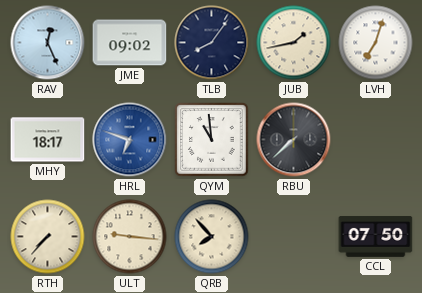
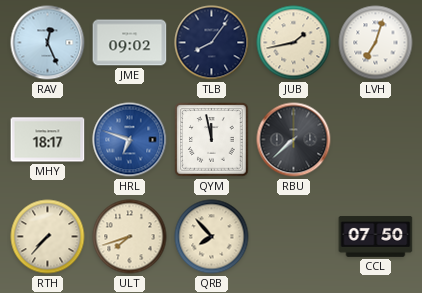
QYM: 10:59 -> 11:58 (212, 140)
ULT: 9:16 -> 7:42 (130, 237)
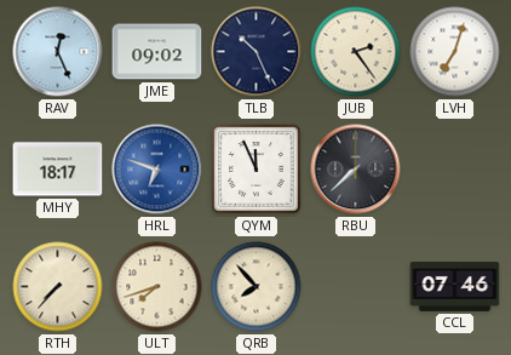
TLB: 8:06 -> 10:26 (257, 52)
JUB: 1:43 -> 2:24 (356, 52)
QYM: 11:58 -> 11:56 (257, 170)
CCL: 07:50 -> 07:46 (455, 287)
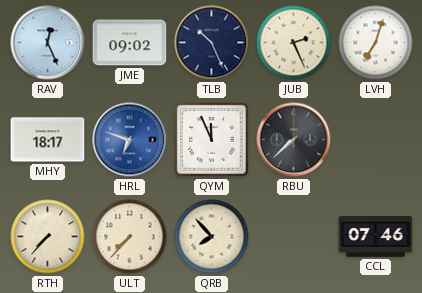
JUB: 2:24 -> 2:26 (294, 43)
ULT: 7:42 -> 7:37 (130, 237)
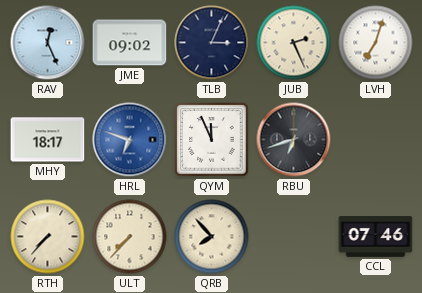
TLB: 10:26 -> 3:04 (212, 43)
RBU: 7:38 -> 6:42 (294, 140)
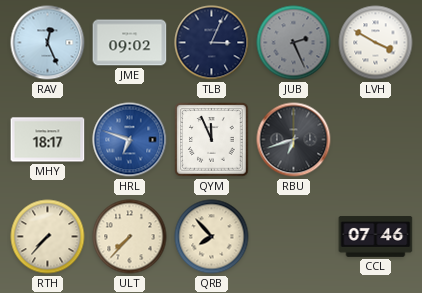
JUB dial: cream -> grey (294, 43)
LVH: 7:03 -> 3:50 (376, 43)
